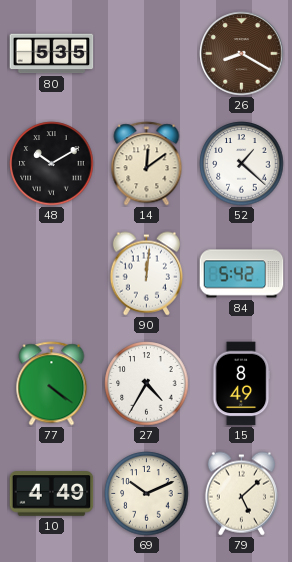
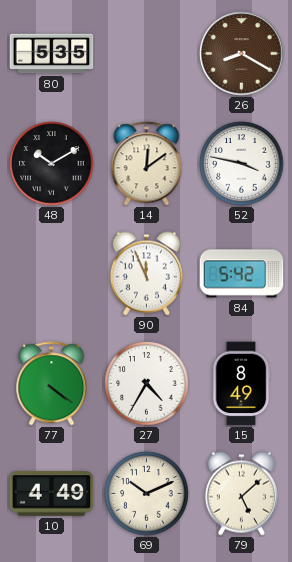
52: 1:22 -> 3:47 (242, 164)
90: 12:01 -> 11:56 (146, 274)
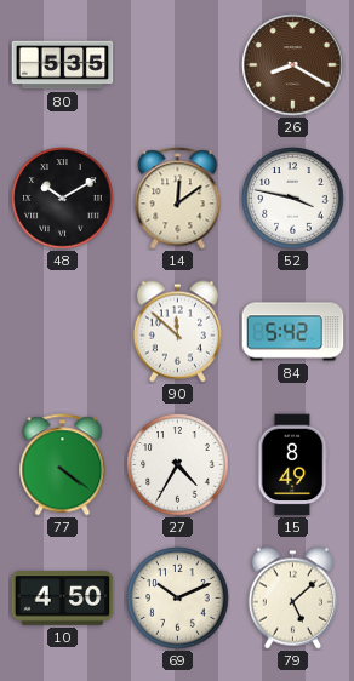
90: 11:56 -> 11:52 (177, 332)
10: 4:49 -> 4:50 (63, 599)
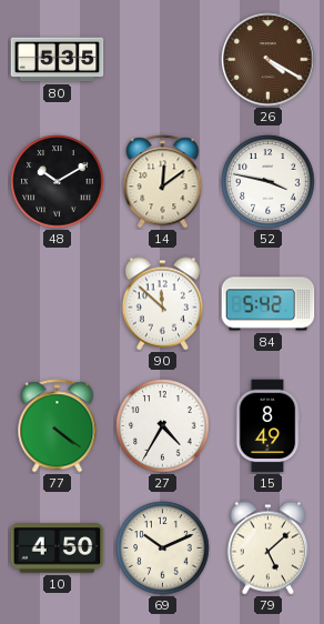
26: 8:20 -> 4:20 (269, 60)
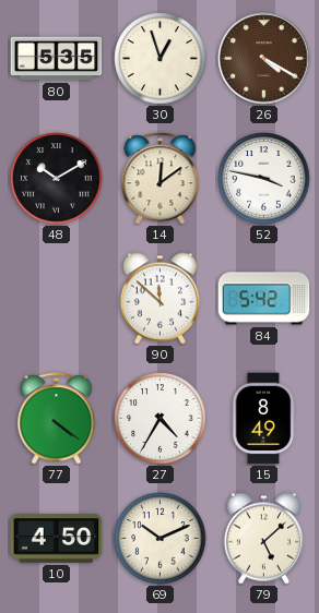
30: none -> 12:57 (161, 59)
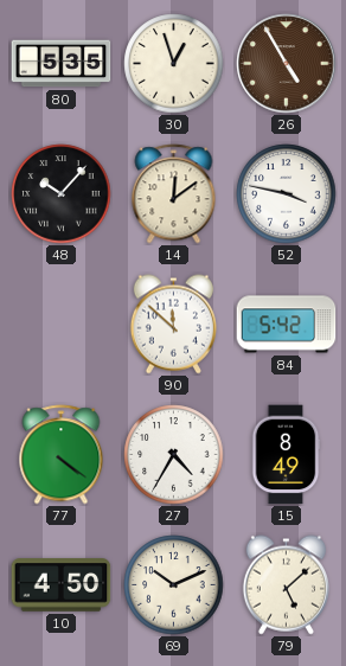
26: 4:20 -> 4:55 (287, 64)
48: 10:10 -> 10:07 (62, 194)
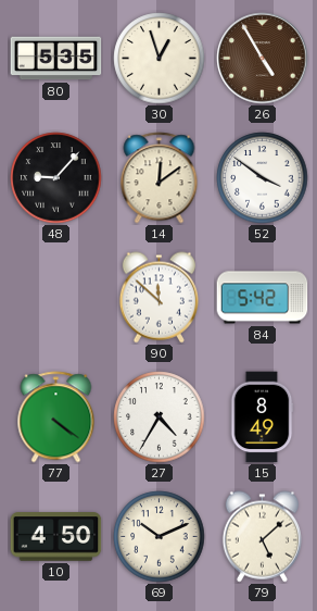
48: 10:07 -> 9:07 (56, 178)
52: 3:47 -> 3:51 (263, 178)
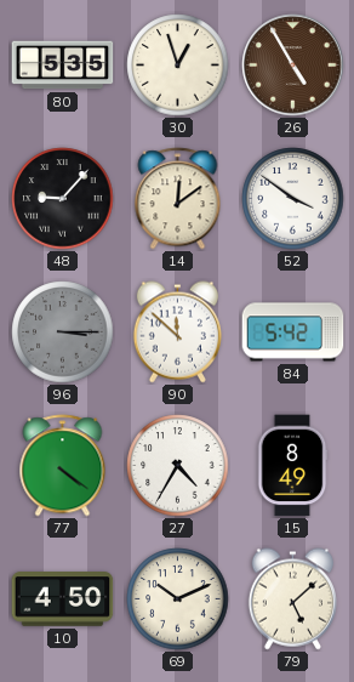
96: none -> 3:15 (63, 333)
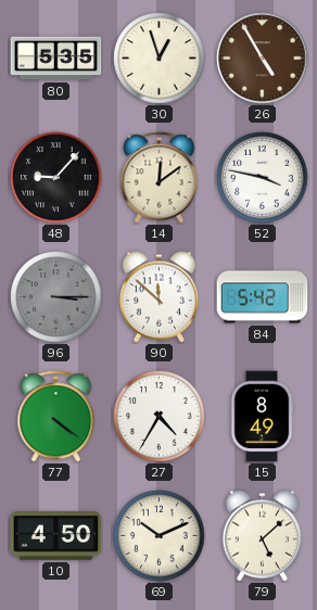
52: 3:51 -> 3:47 (263, 178)
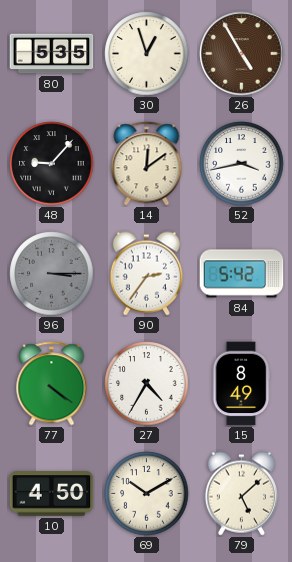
52: 3:47 -> 3:43 (242, 164)
90: 11:52 -> 2:36 (146, 274)
69: 10:11 -> 10:10 (147, 494)
